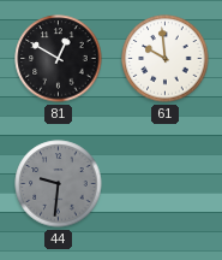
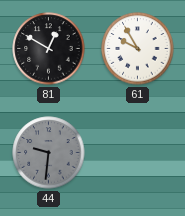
61: 9:59 -> 9:55 (138, 49)
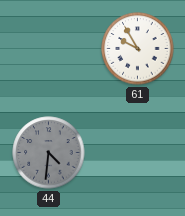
81: 12:50 -> none (49, 49)
44: 9:31 -> 4:31 (49, 153)
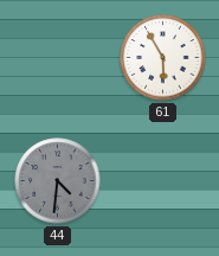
61: 9:55 -> 5:55 (163, 58)
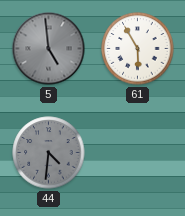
5: none -> 4:59 (49, 49)
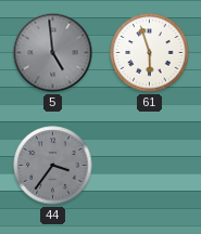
61: 5:55 -> 5:57 (150, 53)
44: 4:31 -> 3:36 (53, 166)
